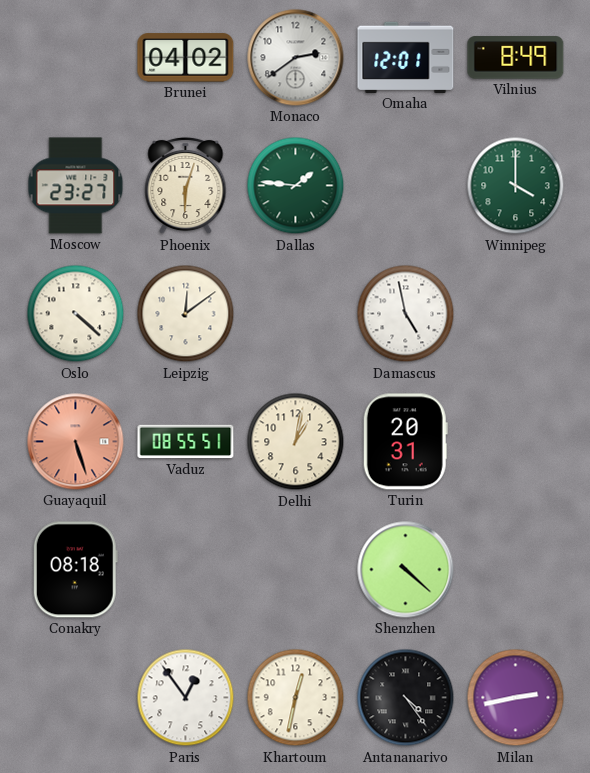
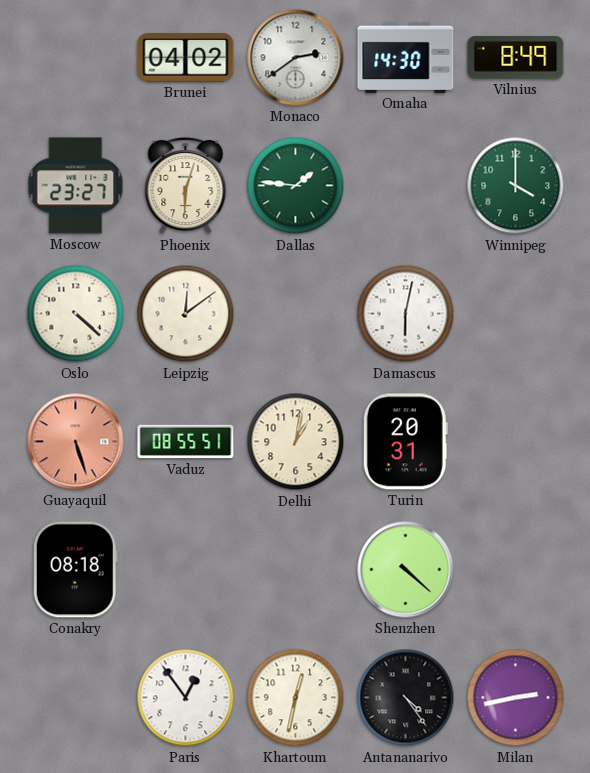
Omaha: 12:01 -> 14:30 (406, 57)
Damascus: 4:58 -> 6:02 (406, 314)
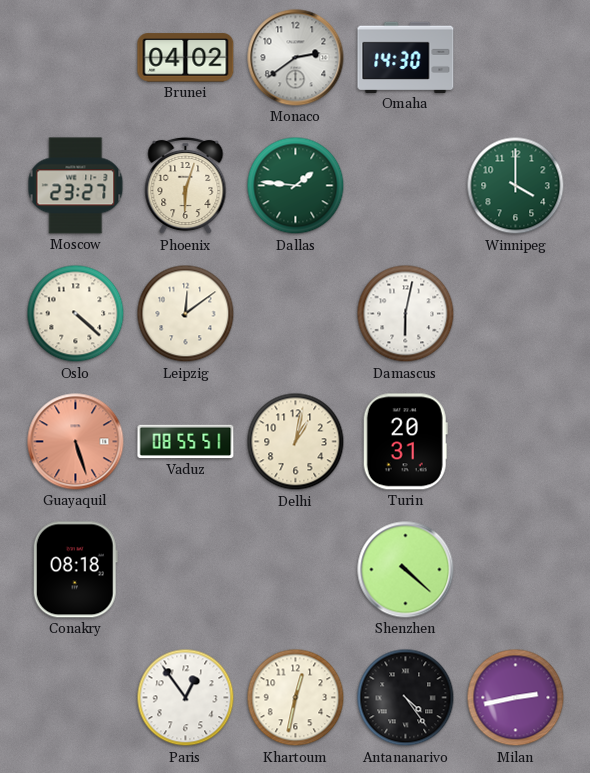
Vilnius: 8:49 -> none (516, 58)
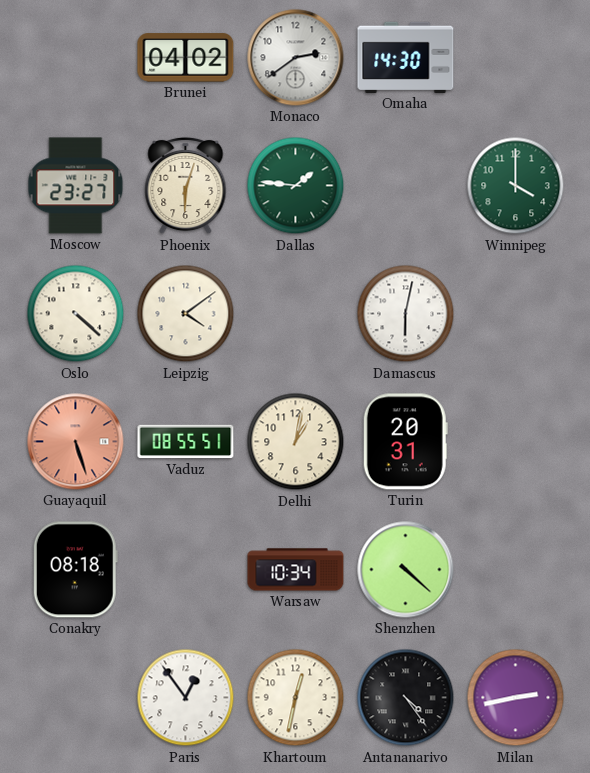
Leipzig: 12:09 -> 4:09 (186, 314)
Warsaw: none -> 10:34 (296, 570)
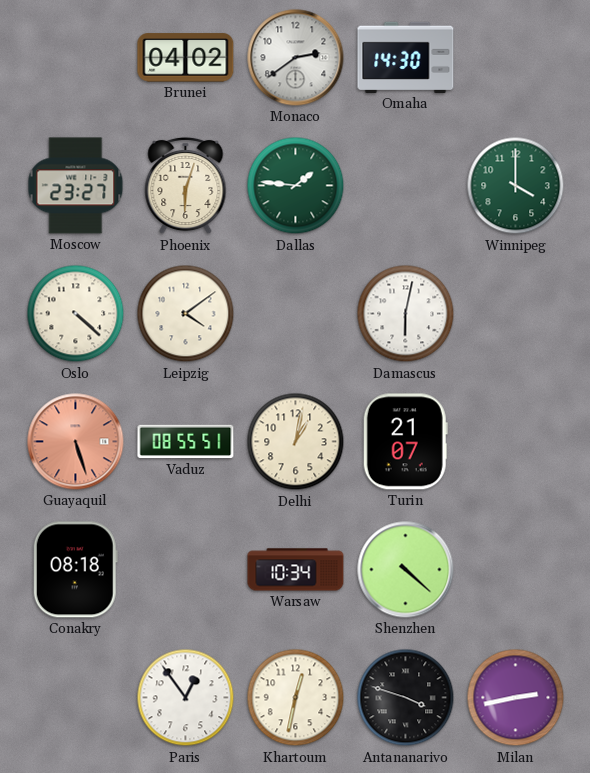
Turin: 20:31 -> 21:07 (405, 442)
Antananarivo: 4:24 -> 3:48 (406, 698)
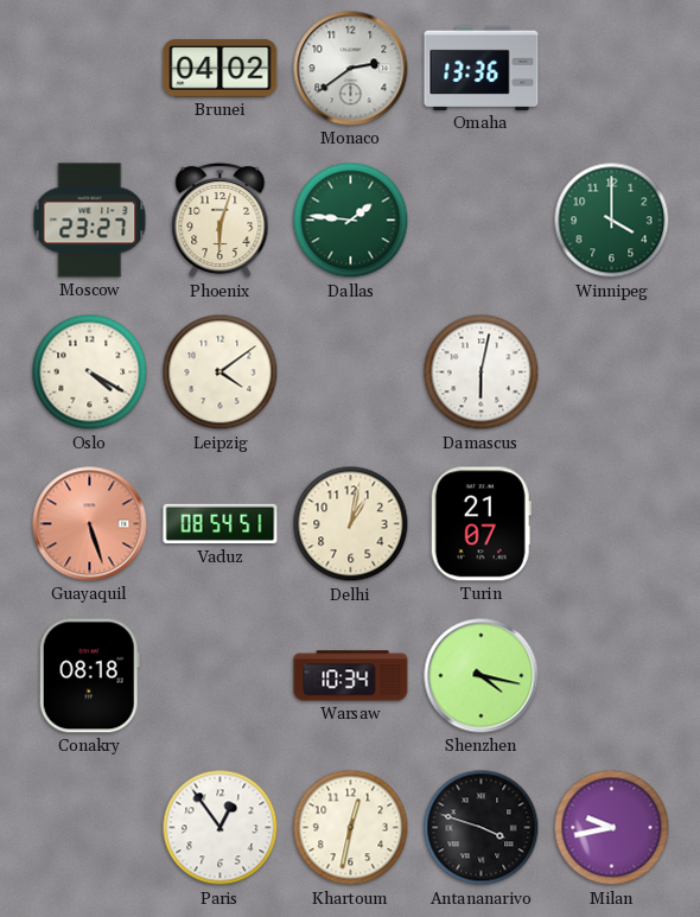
Omaha: 14:30 -> 13:36 (482, 68)
Oslo: 4:22 -> 4:20 (90, 372)
Vaduz: 08:55 -> 08:54 (221, 524)
Shenzhen: 4:22 -> 4:17 (482, 676)
Milan: 2:43 -> 9:43 (612, 828)
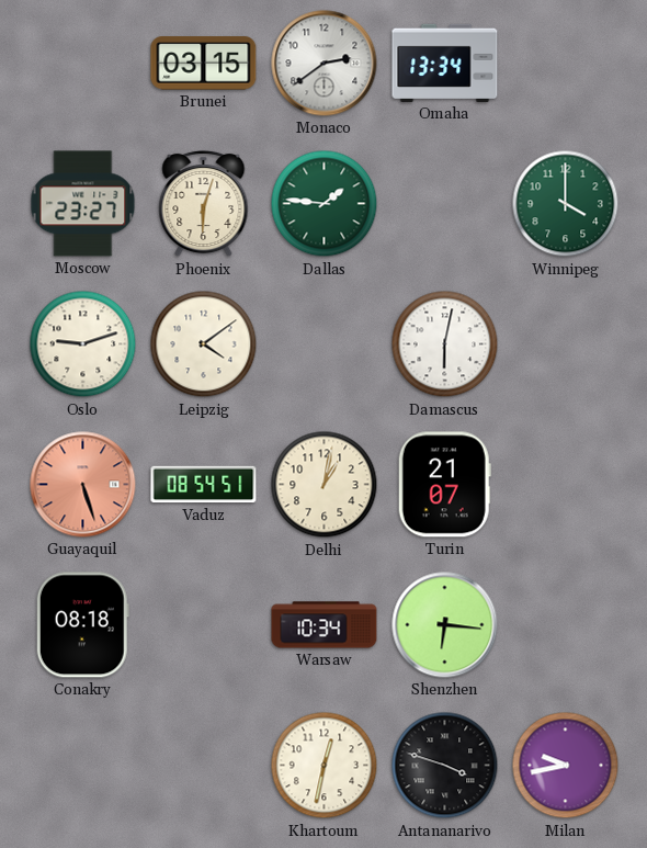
Brunei: 04:02 -> 03:15 (204, 64)
Omaha: 13:36 -> 13:34 (445, 63)
Oslo: 4:20 -> 9:12 (83, 344)
Shenzhen: 4:17 -> 6:16 (445, 625)
Paris: 12:54 -> none (221, 828)
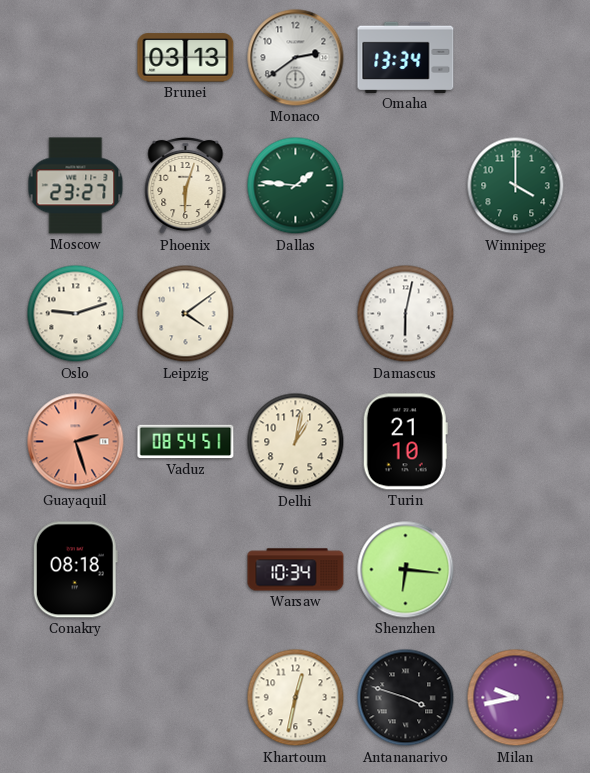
Brunei: 03:15 -> 03:13 (186, 58)
Guayaquil: 5:27 -> 2:27 (76, 442)
Turin: 21:07 -> 21:10 (405, 442)
